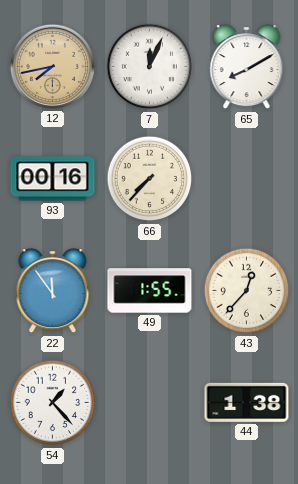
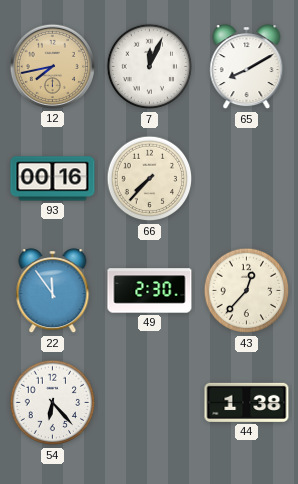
49: 1:55 -> 2:30 (150, 291)
54: 1:23 -> 6:23 (53, 403)
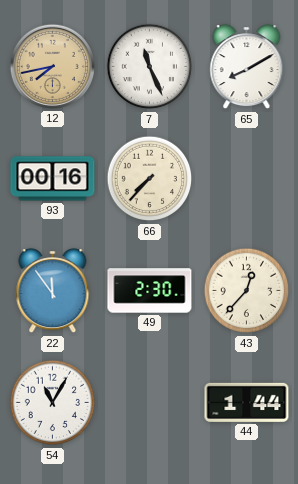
7: 12:04 -> 11:26 (150, 67)
54: 6:23 -> 11:05 (53, 403)
44: 1:38 -> 1:44 (247, 402)
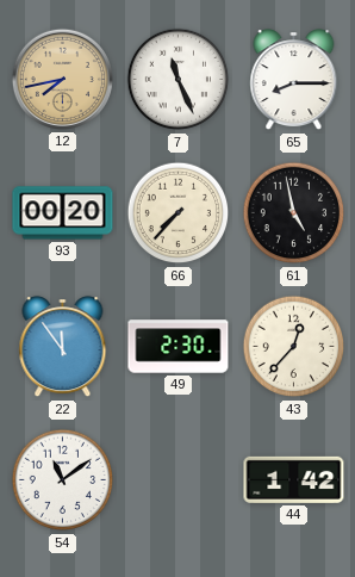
65: 8:10 -> 8:15 (294, 80)
93: 00:16 -> 00:20 (63, 213)
61: none -> 4:58 (294, 213)
54: 11:05 -> 11:09 (63, 480)
44: 1:44 -> 1:42 (294, 479)
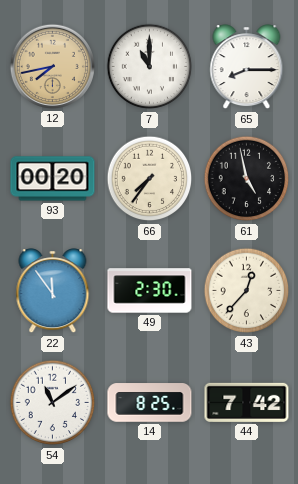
7: 11:26 -> 11:00 (150, 67)
66: 7:37 -> 7:36 (150, 179)
14: none -> 8:25 (150, 403)
44: 1:42 -> 7:42 (247, 402)
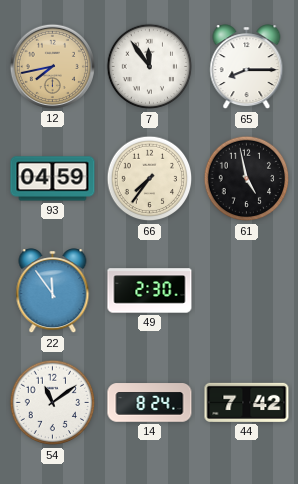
7: 11:00 -> 11:54 (150, 67)
93: 00:20 -> 04:59 (53, 179)
43: 12:37 -> none (247, 291)
14: 8:25 -> 8:24 (150, 403)
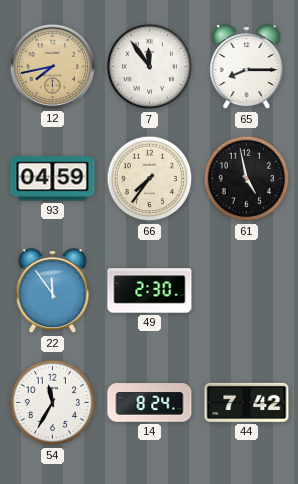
54: 11:09 -> 11:35 (53, 403)
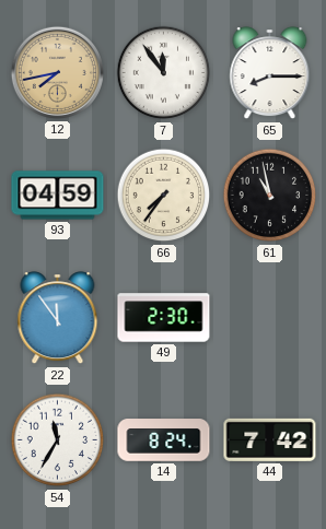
61: 4:58 -> 10:58 (270, 196)
